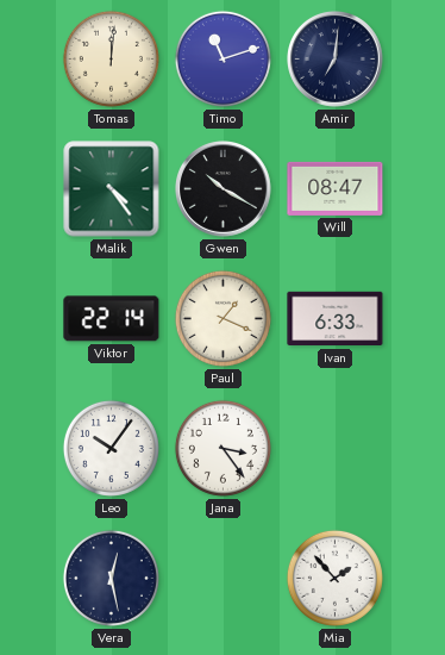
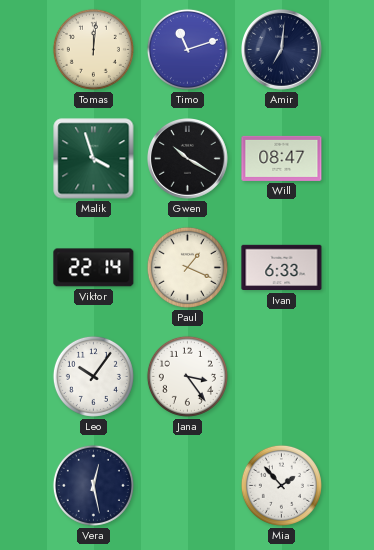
Malik: 4:24 -> 3:57 (94, 159)
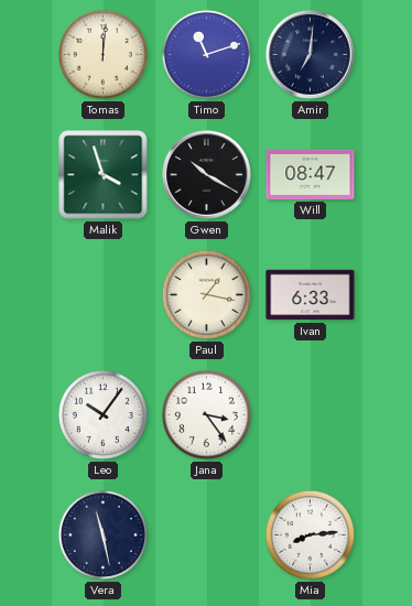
Viktor: 22:14 -> none (94, 268)
Paul: 1:19 -> 1:17 (206, 294)
Vera: 12:28 -> 11:28 (102, 534)
Mia: 1:53 -> 8:14 (310, 534)
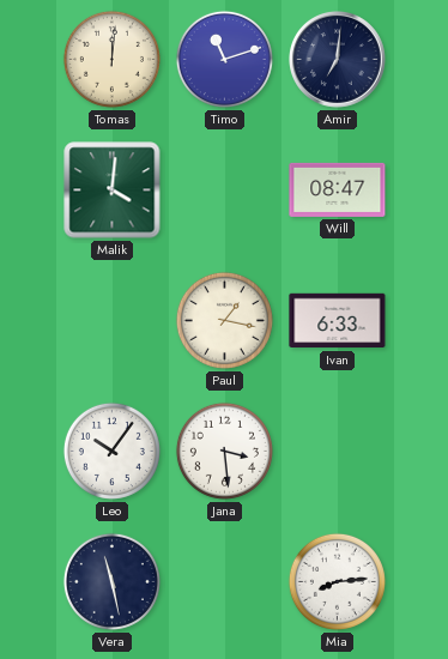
Malik: 3:57 -> 4:01 (113, 191)
Gwen: 10:20 -> none (207, 175)
Jana: 3:24 -> 3:29 (224, 451)
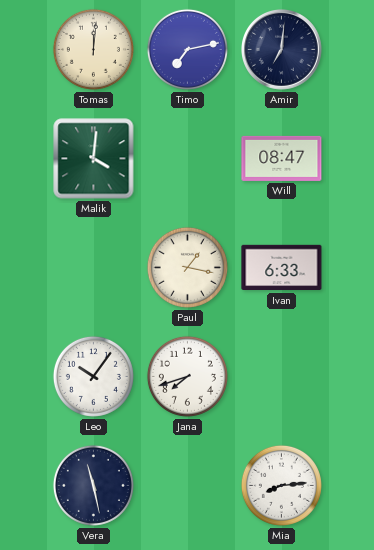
Timo: 11:12 -> 7:13 (187, 49)
Jana: 3:29 -> 7:42 (187, 376)
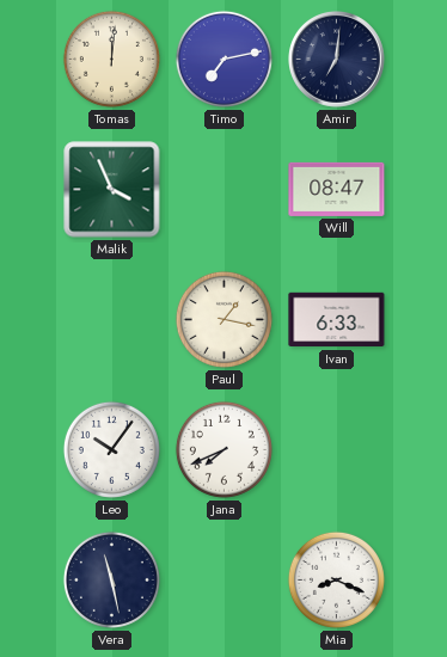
Malik: 4:01 -> 3:56 (112, 190)
Jana: 7:42 -> 7:41 (223, 449)
Mia: 8:14 -> 8:19 (336, 579)
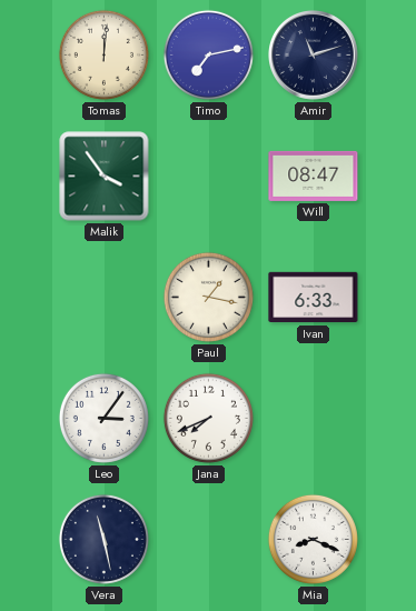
Amir: 7:01 -> 11:12 (314, 56)
Malik: 3:56 -> 3:54 (105, 177)
Leo: 10:06 -> 3:06 (103, 418)
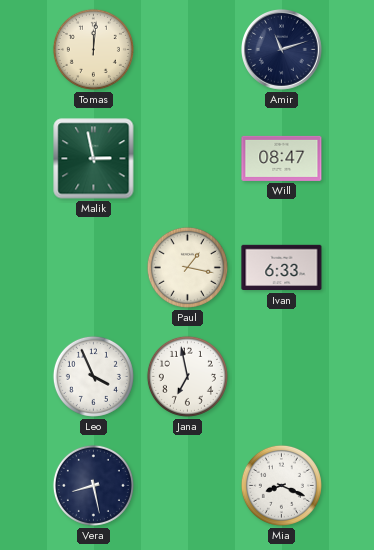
Timo: 7:13 -> none (208, 54)
Malik: 3:54 -> 2:58 (94, 159)
Leo: 3:06 -> 3:56 (93, 376)
Jana: 7:41 -> 6:58 (187, 376)
Vera: 11:28 -> 8:28 (93, 485)
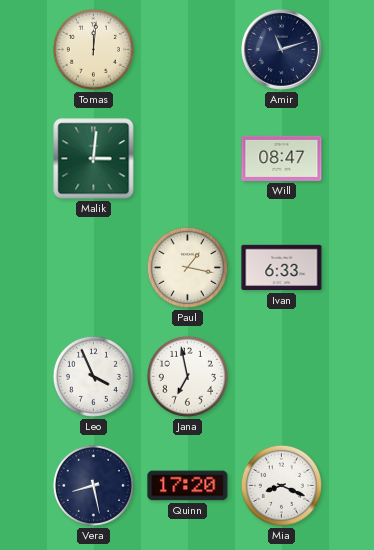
Malik: 2:58 -> 3:01 (94, 159)
Quinn: none -> 17:20 (188, 486)
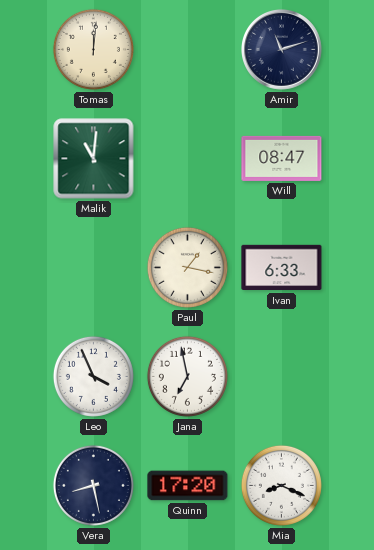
Malik: 3:01 -> 11:01 (94, 159)
